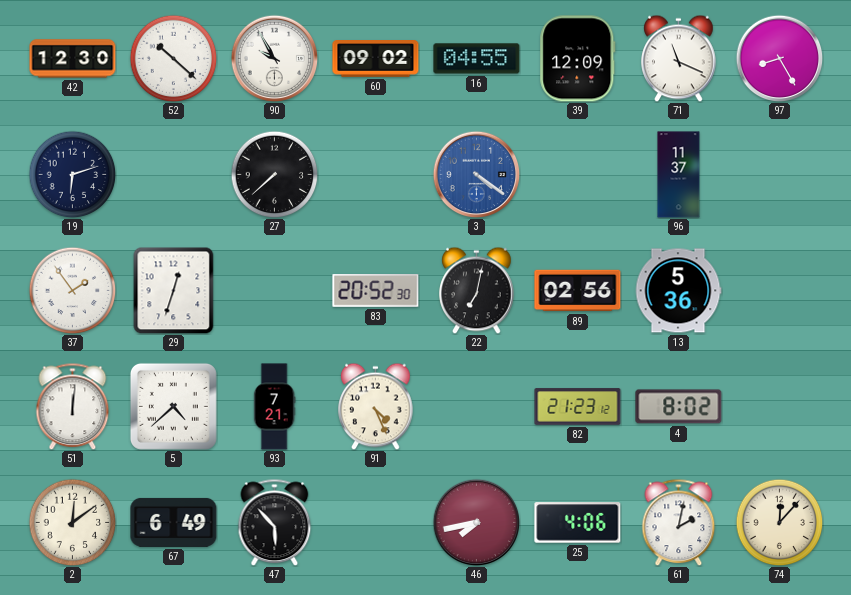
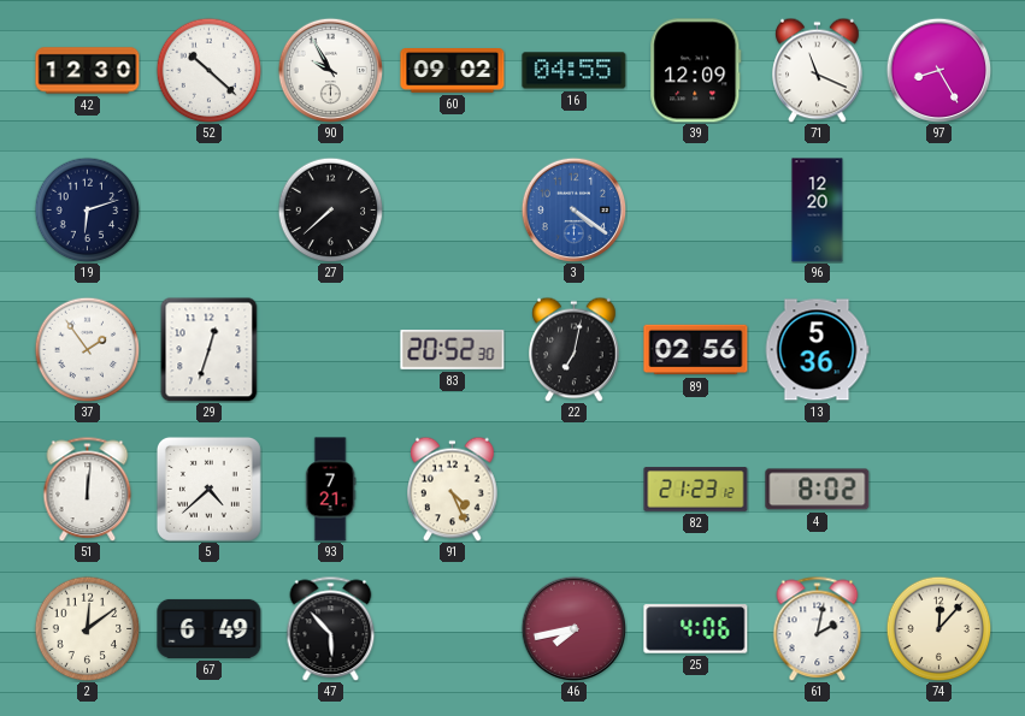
96: 11:37 -> 12:20 (818, 211)
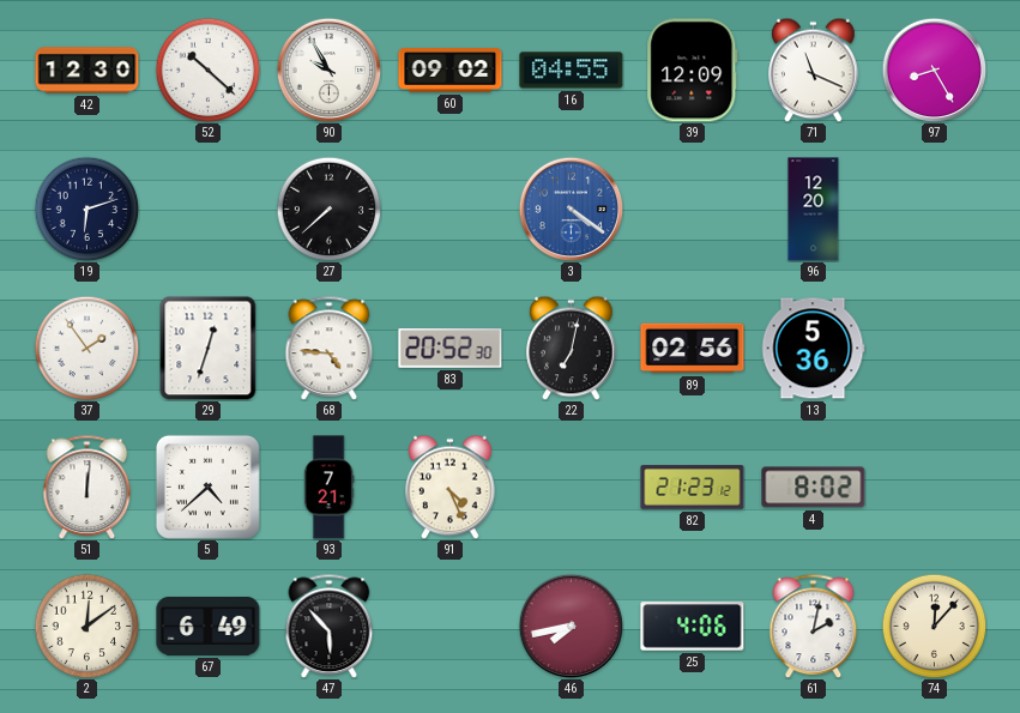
68: none -> 4:46 (330, 348)
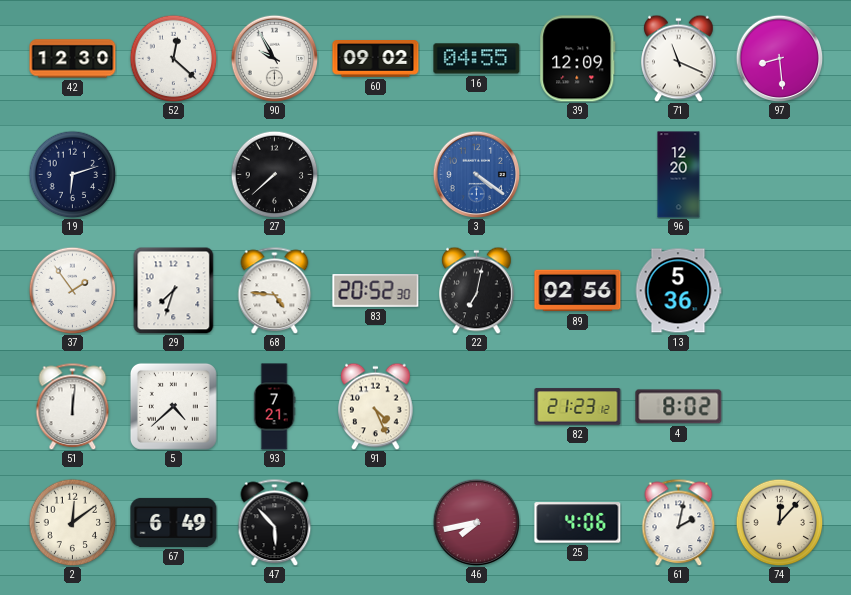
52: 10:22 -> 12:22 (173, 58)
97: 8:25 -> 8:29 (779, 58)
29: 12:33 -> 7:33 (174, 290)
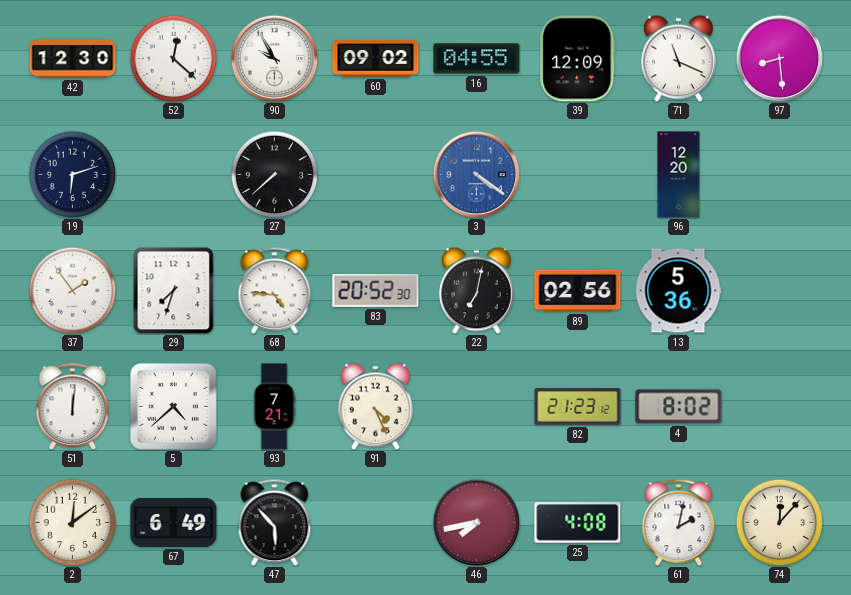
25: 4:06 -> 4:08 (578, 523)
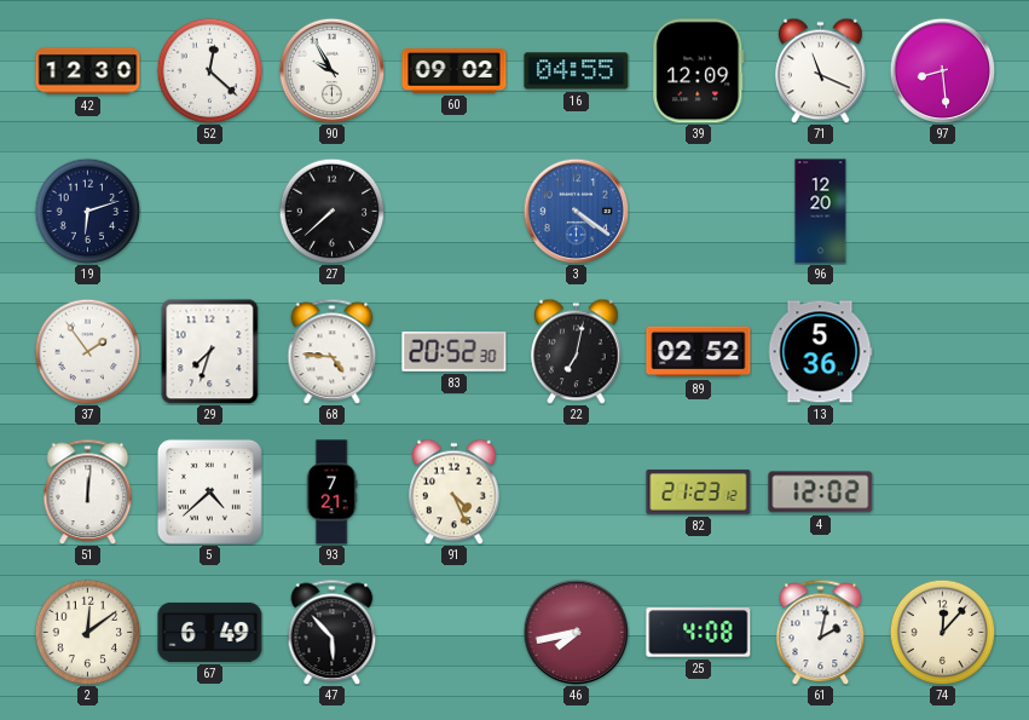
89: 02:56 -> 02:52 (699, 352)
4: 8:02 -> 12:02 (821, 493)
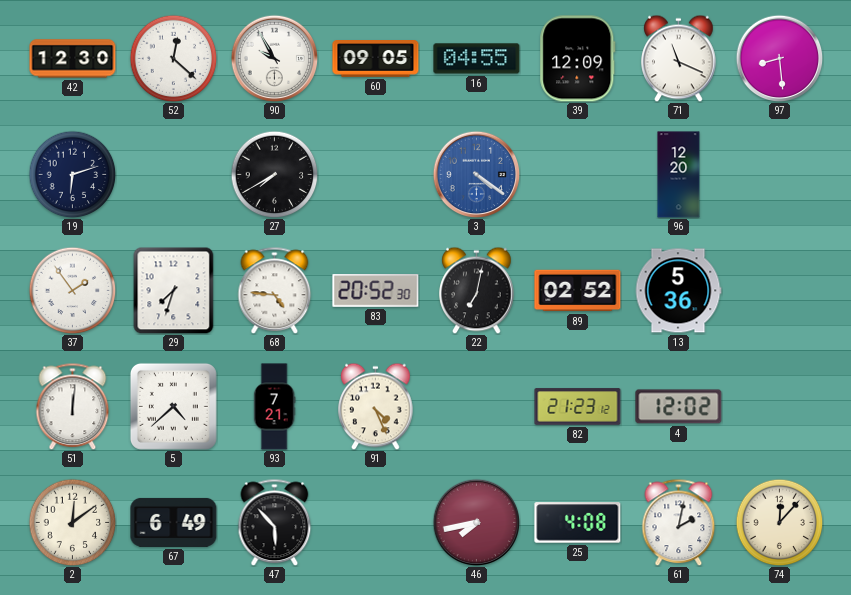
60: 09:02 -> 09:05 (376, 59)
27: 7:38 -> 7:40 (274, 174)
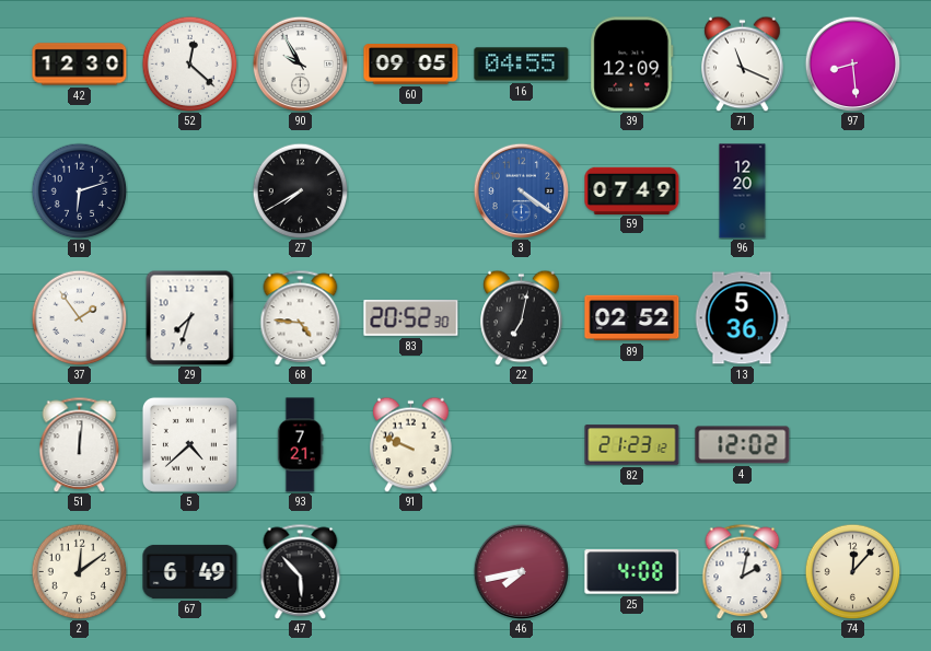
59: none -> 07:49 (632, 190)
91: 4:26 -> 9:49 (411, 444)
